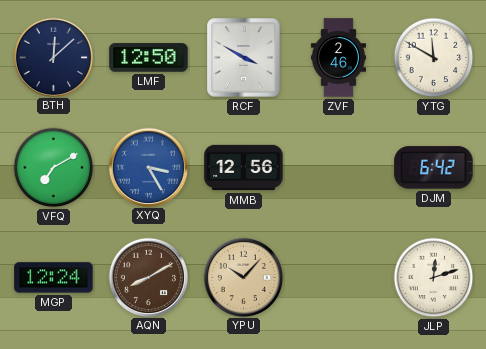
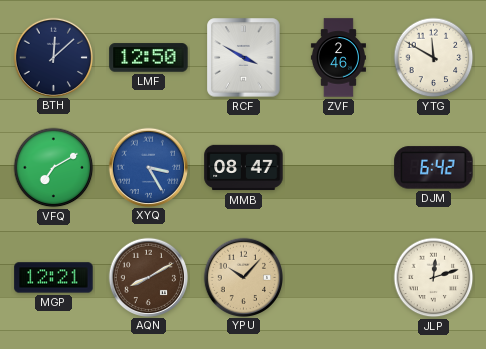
MMB: 12:56 -> 08:47 (244, 168)
MGP: 12:24 -> 12:21 (54, 278)
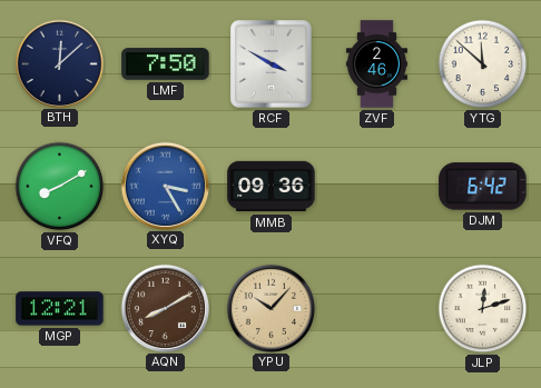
LMF: 12:50 -> 7:50 (166, 64)
YTG: 11:50 -> 11:52 (483, 64)
VFQ: 7:10 -> 8:10 (60, 187)
MMB: 08:47 -> 09:36 (272, 187)
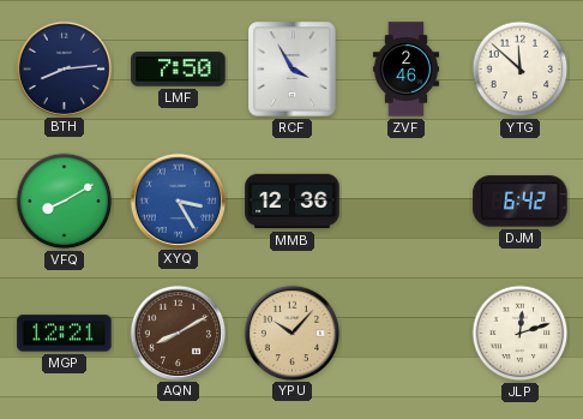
BTH: 12:08 -> 8:14 (64, 68)
RCF: 3:50 -> 3:55 (293, 70)
MMB: 09:36 -> 12:36 (293, 202)
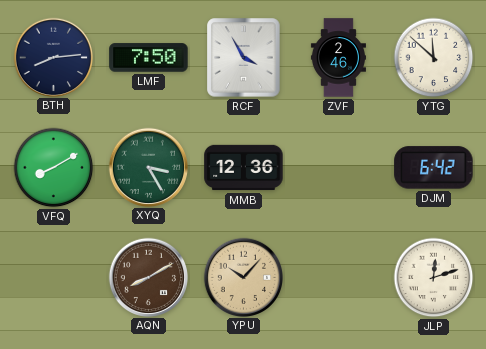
XYQ dial: blue -> green (148, 167)
MGP: 12:21 -> none (65, 334)
